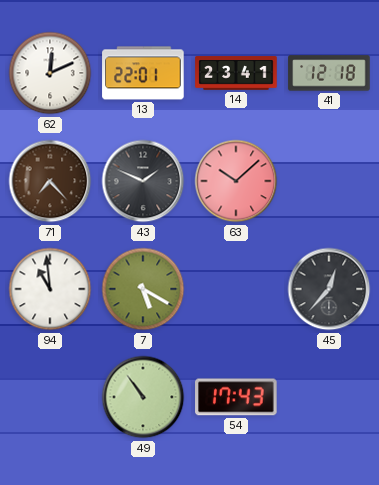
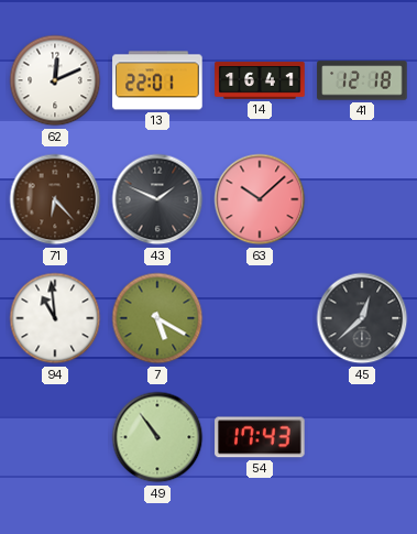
14: 23:41 -> 16:41 (260, 80)
71: 7:23 -> 6:23 (55, 199)
45: 12:37 -> 12:38 (362, 318)
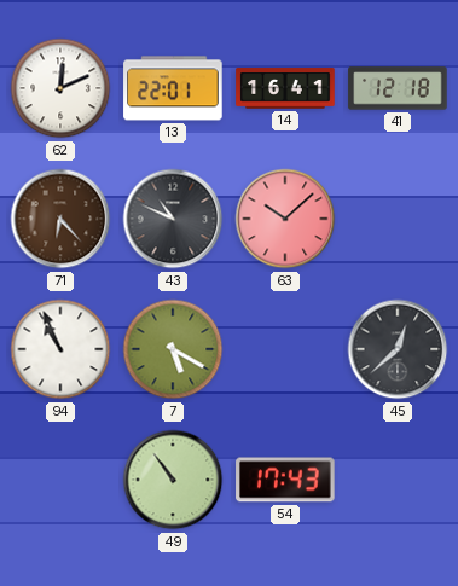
43: 1:49 -> 10:49 (173, 219)
94: 10:59 -> 10:56 (60, 349)
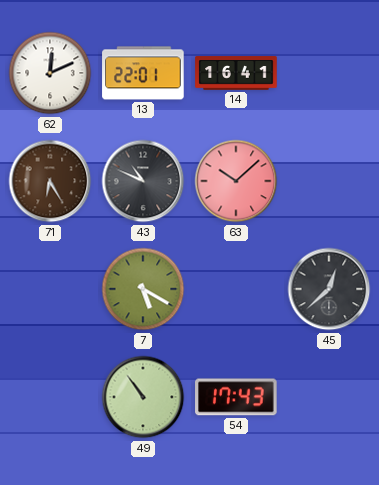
41: 12:18 -> none (398, 88)
71: 6:23 -> 6:25 (50, 181)
94: 10:56 -> none (60, 349)
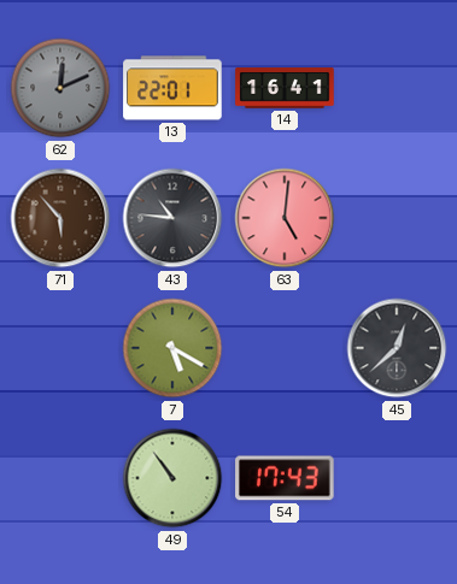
62 dial: white -> grey (60, 88)
71: 6:25 -> 5:53 (60, 218)
43: 10:49 -> 10:46 (172, 218)
63: 10:08 -> 5:01 (285, 218)
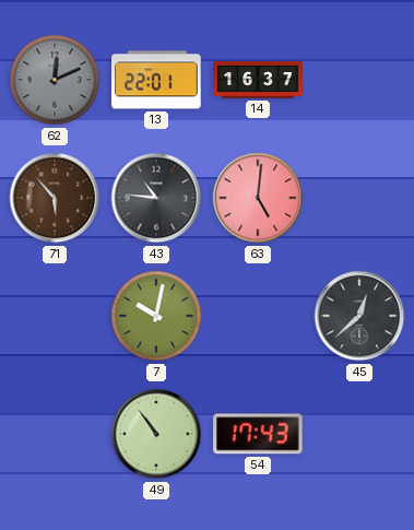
14: 16:41 -> 16:37 (258, 80)
7: 5:20 -> 10:02 (156, 316)
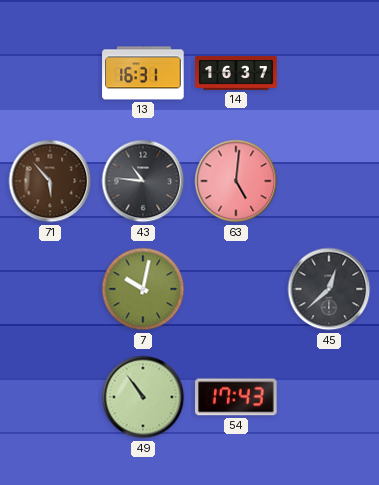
62: 12:11 -> none (55, 80)
13: 22:01 -> 16:31 (143, 73)
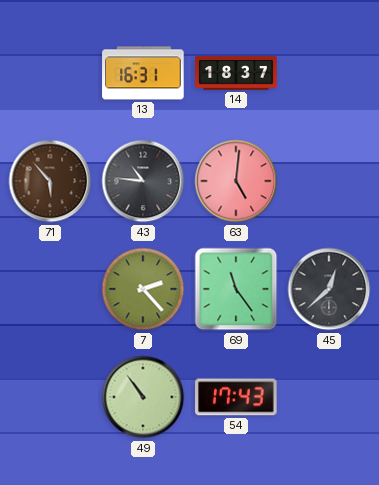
14: 16:37 -> 18:37 (236, 73)
7: 10:02 -> 2:23 (143, 289)
69: none -> 11:24 (236, 289)
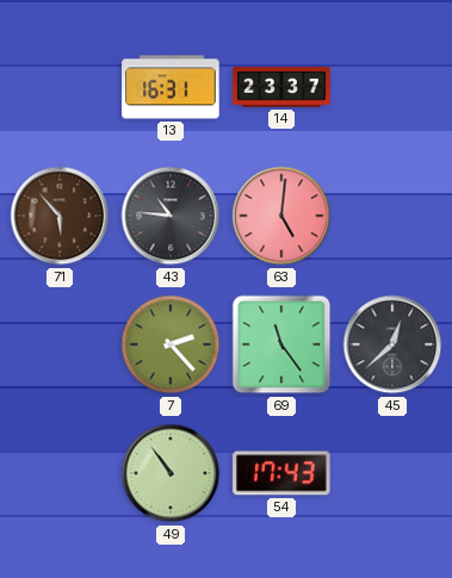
14: 18:37 -> 23:37 (281, 87)
